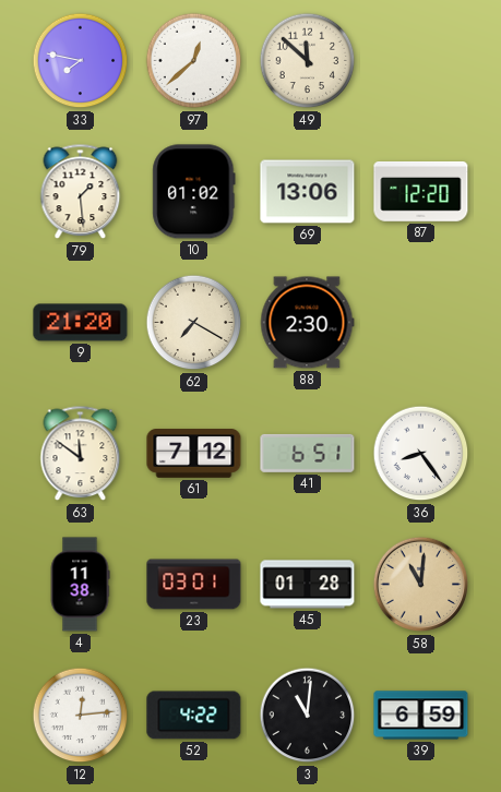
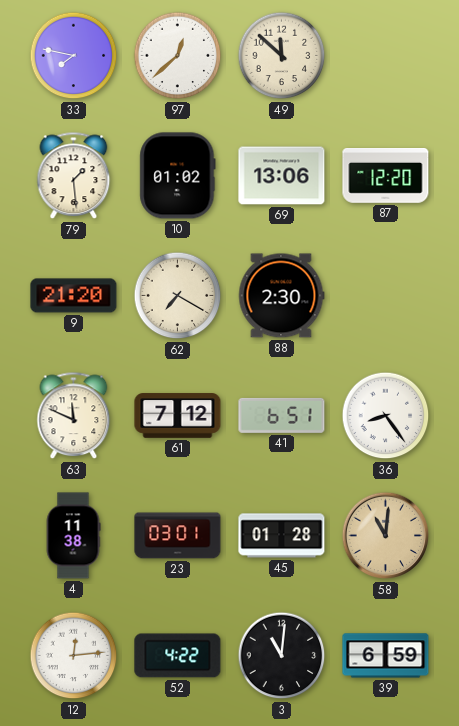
63: 11:51 -> 11:49 (74, 416)
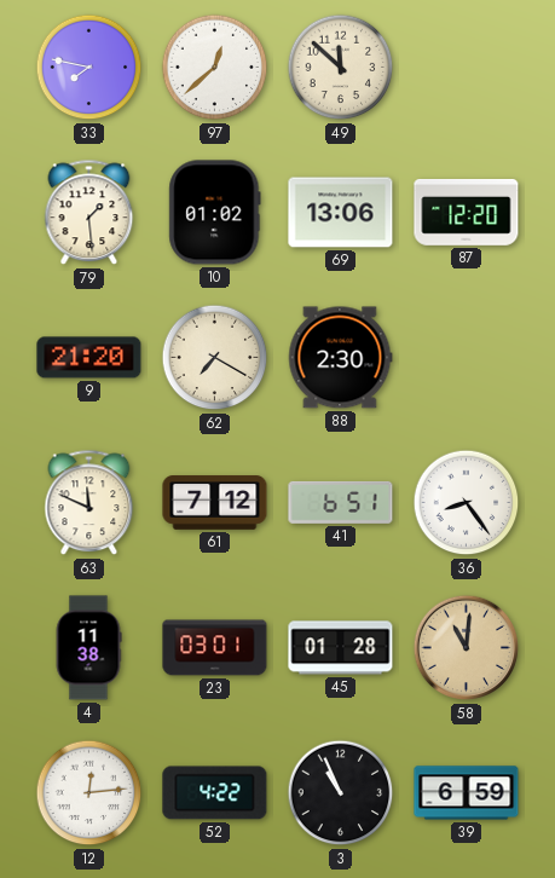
3: 11:01 -> 10:56 (341, 793)
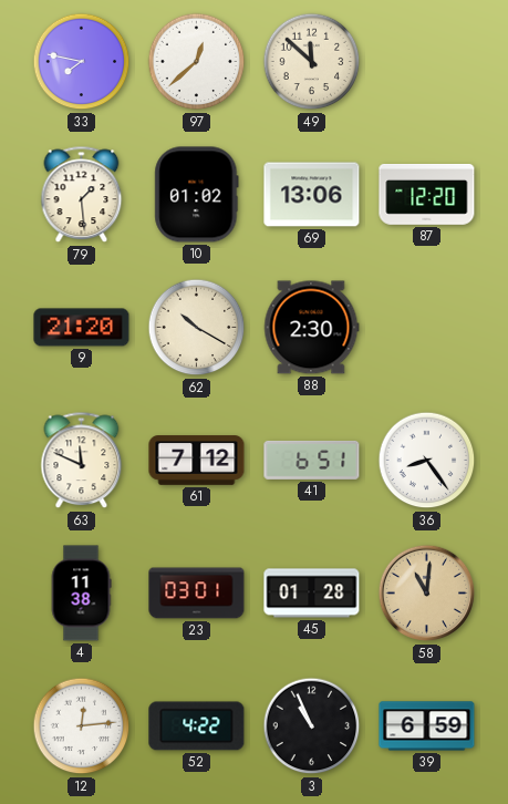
62: 7:20 -> 10:20 (197, 328)
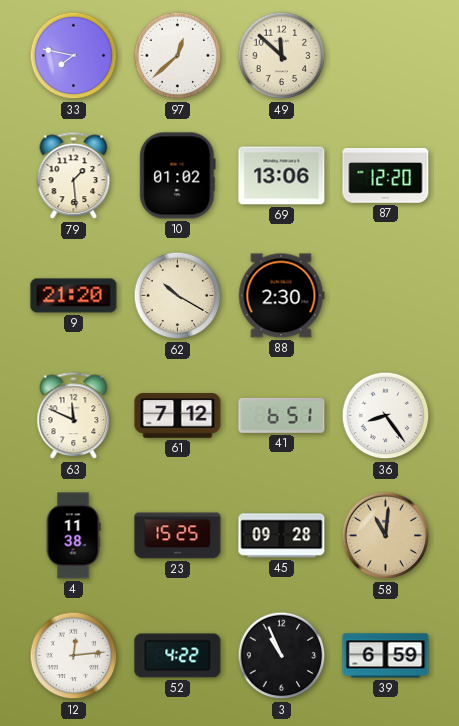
23: 03:01 -> 15:25 (178, 536)
45: 01:28 -> 09:28 (282, 536)
